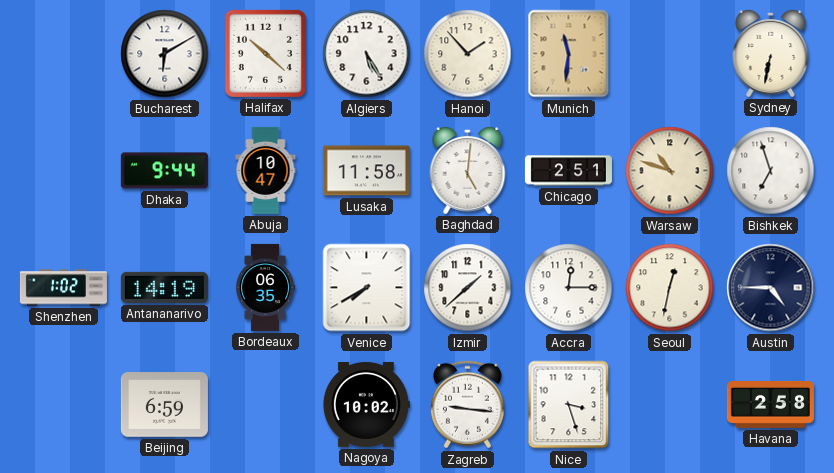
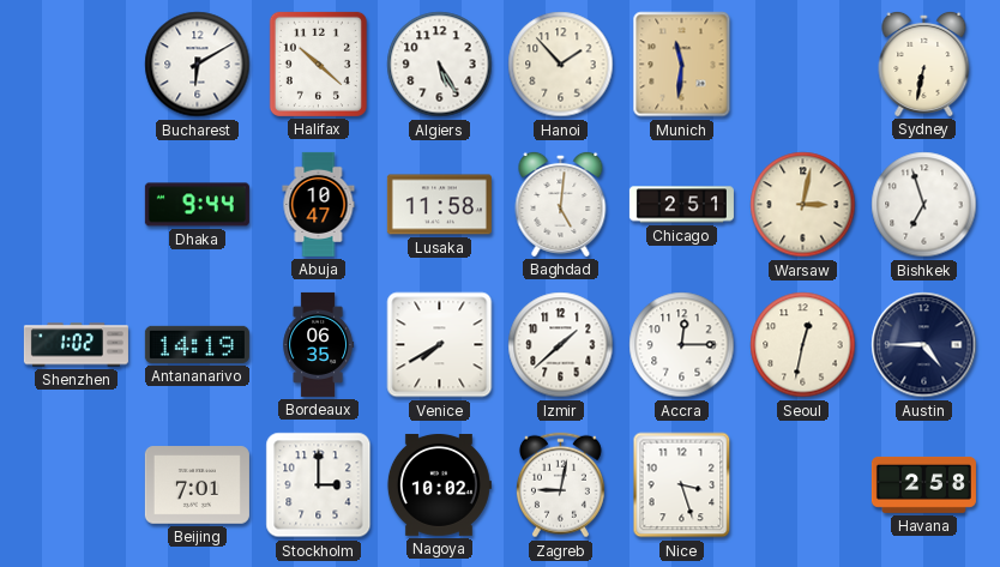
Warsaw: 10:48 -> 3:02 (803, 205)
Beijing: 6:59 -> 7:01 (197, 485)
Stockholm: none -> 3:00 (319, 485)
Zagreb: 9:16 -> 9:02 (560, 485)
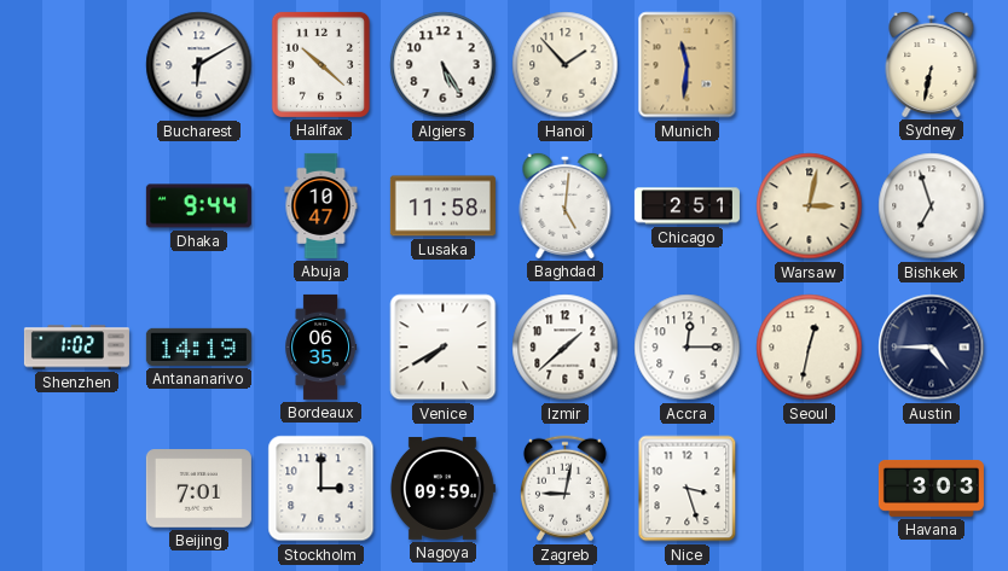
Nagoya: 10:02 -> 09:59 (442, 488)
Havana: 2:58 -> 3:03 (931, 488)
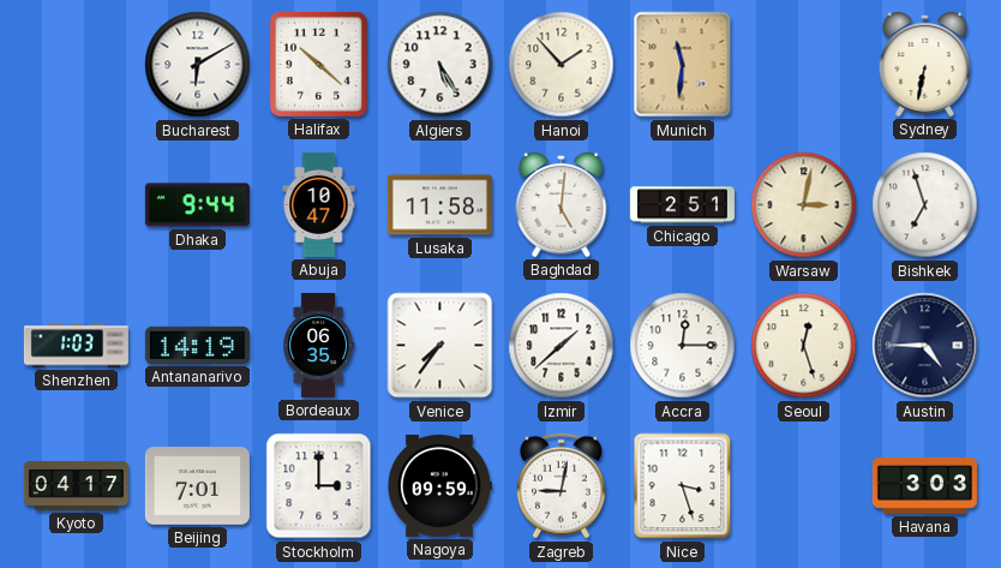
Shenzhen: 1:02 -> 1:03 (76, 346)
Venice: 7:40 -> 7:36 (440, 346)
Seoul: 12:32 -> 12:27 (804, 346)
Kyoto: none -> 04:17 (76, 486)
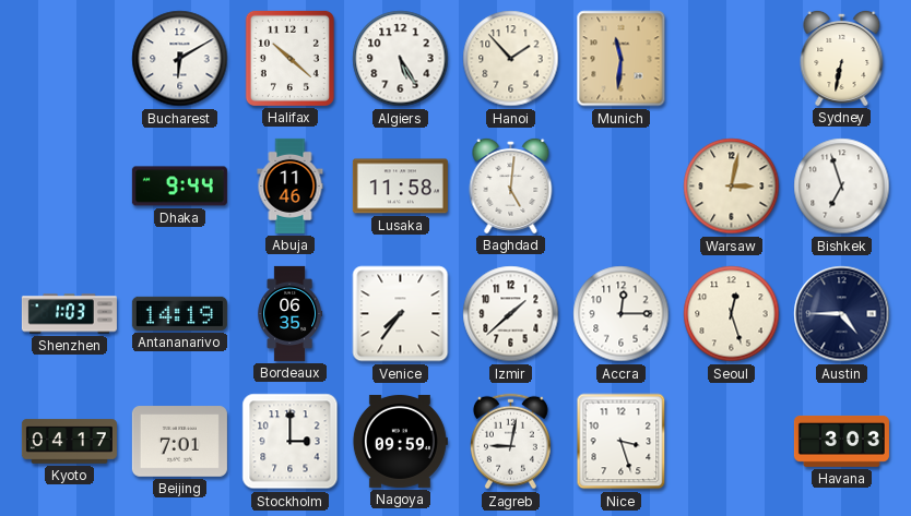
Abuja: 10:47 -> 11:46 (291, 185)
Chicago: 2:51 -> none (682, 205)
